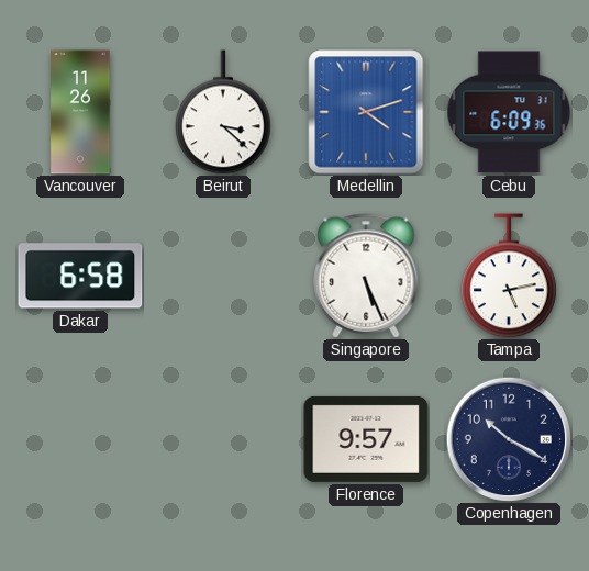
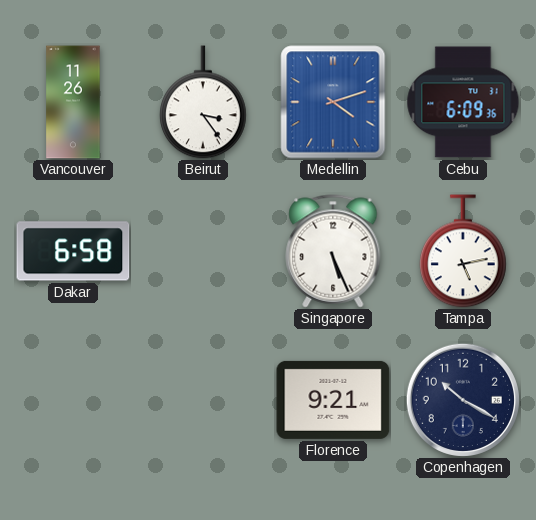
Beirut: 3:22 -> 3:24 (204, 102)
Florence: 9:57 -> 9:21 (333, 400)
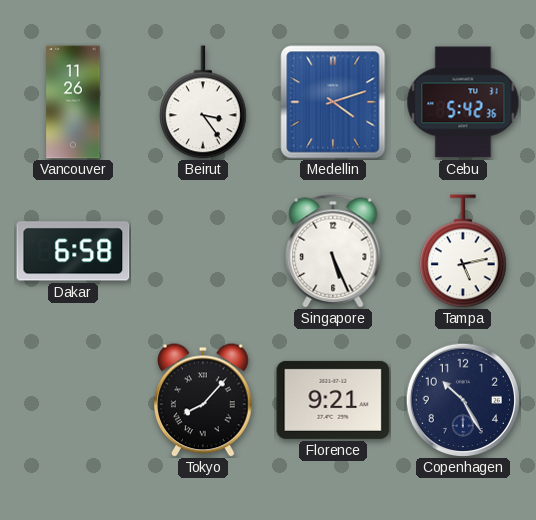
Cebu: 6:09 -> 5:42 (463, 102)
Tokyo: none -> 8:07 (204, 400)
Copenhagen: 10:20 -> 10:25 (463, 400)
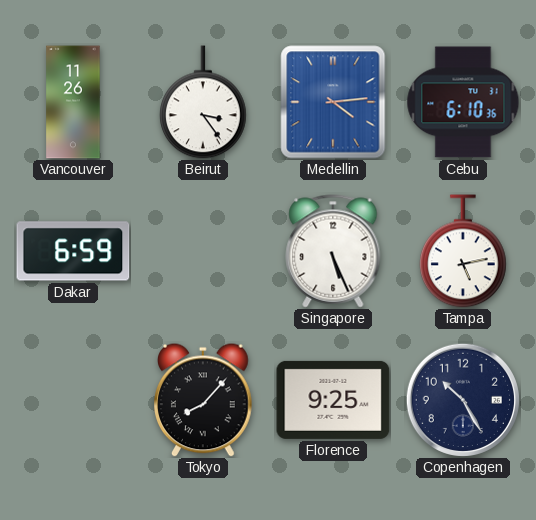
Medellin: 4:12 -> 4:14 (333, 102)
Cebu: 5:42 -> 6:10 (463, 102)
Dakar: 6:58 -> 6:59 (73, 251)
Florence: 9:21 -> 9:25 (333, 400)
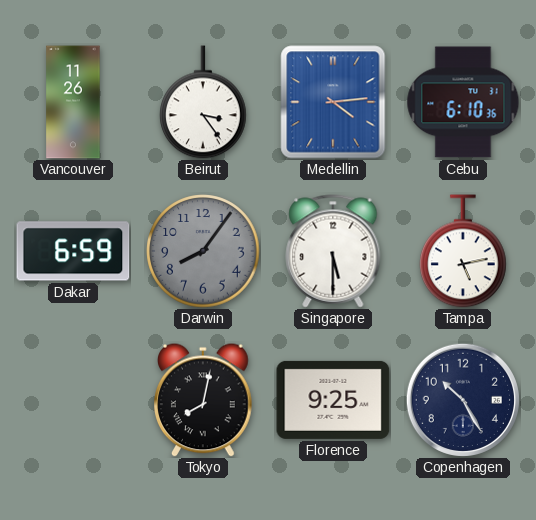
Darwin: none -> 8:06 (203, 251)
Singapore: 5:26 -> 5:30 (333, 251)
Tokyo: 8:07 -> 8:02 (204, 400)
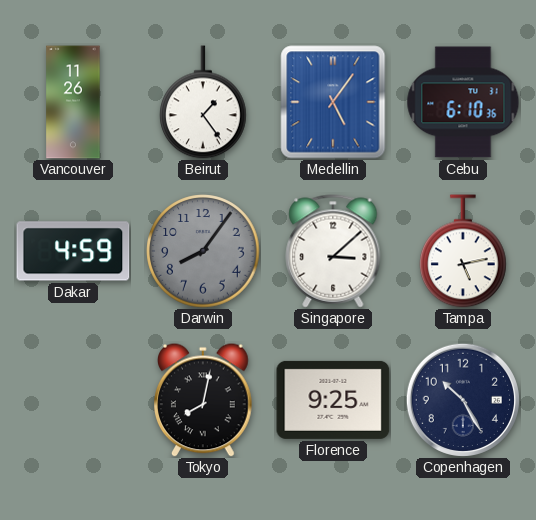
Beirut: 3:24 -> 1:24 (204, 102)
Medellin: 4:14 -> 5:06 (333, 102)
Dakar: 6:59 -> 4:59 (73, 251)
Singapore: 5:30 -> 3:08 (333, 251)
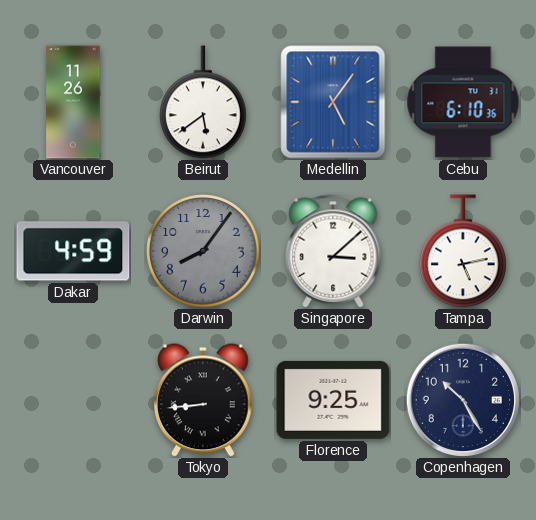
Beirut: 1:24 -> 5:39 (204, 102)
Tokyo: 8:02 -> 8:44 (204, 400)
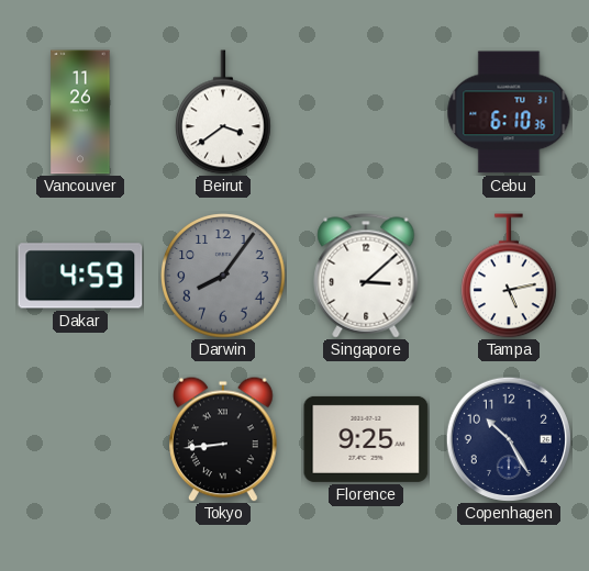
Beirut: 5:39 -> 3:39 (224, 112)
Medellin: 5:06 -> none (333, 102)
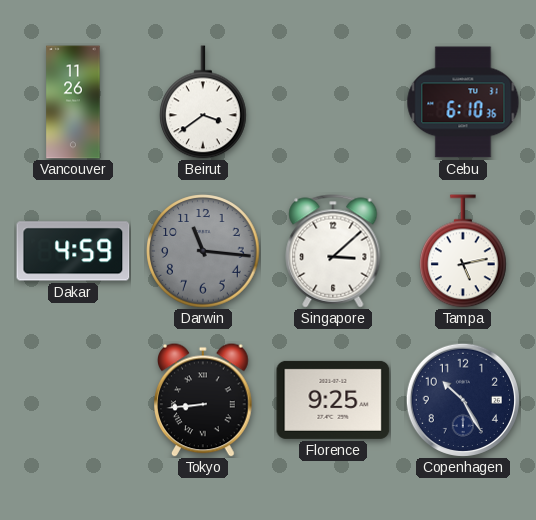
Darwin: 8:06 -> 11:16 (203, 251)
